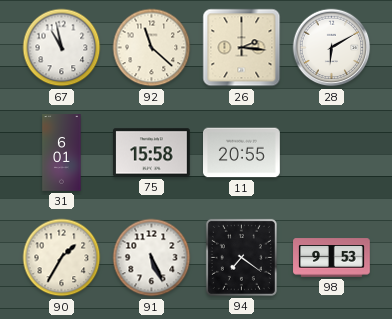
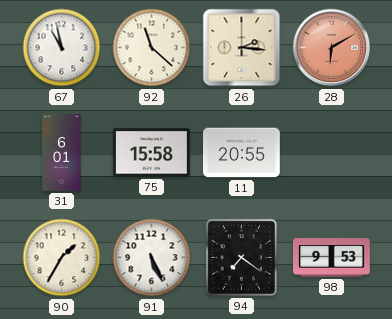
28 dial: white -> salmon (332, 48)
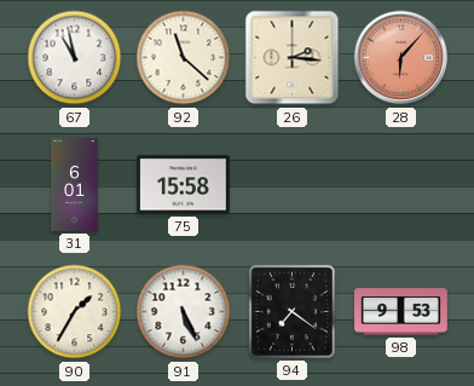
28: 6:10 -> 6:07 (401, 58)
11: 20:55 -> none (242, 153)
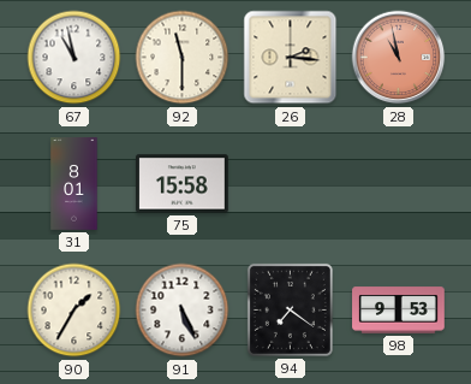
92: 11:22 -> 11:30 (183, 58)
28: 6:07 -> 10:58 (399, 58)
31: 6:01 -> 8:01 (74, 184)
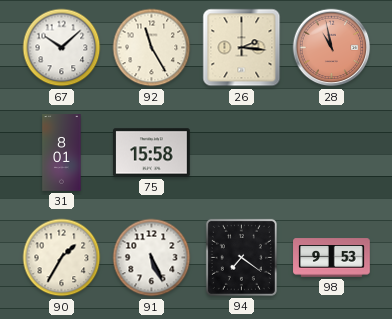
67: 10:58 -> 10:08 (62, 48)
92: 11:30 -> 11:25 (152, 48)
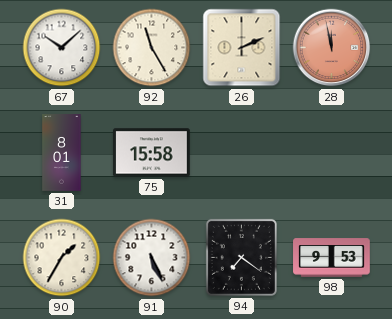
26: 2:16 -> 2:11 (242, 48)
28: 10:58 -> 11:58 (332, 48)
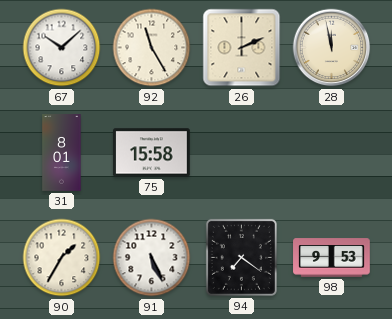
28 dial: salmon -> cream (332, 48)
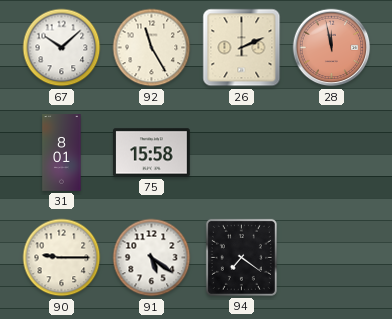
28 dial: cream -> salmon (332, 48)
90: 1:35 -> 9:15 (62, 258)
91: 5:26 -> 5:21 (152, 258)
98: 9:53 -> none (332, 258)
